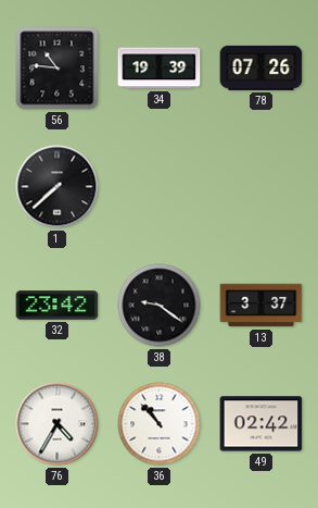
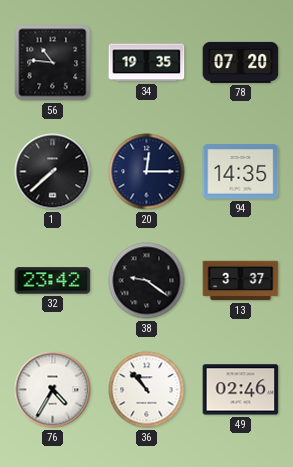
34: 19:39 -> 19:35 (147, 63)
78: 07:26 -> 07:20 (241, 62)
20: none -> 12:15 (147, 172)
94: none -> 14:35 (241, 172)
49: 02:42 -> 02:46 (241, 390)
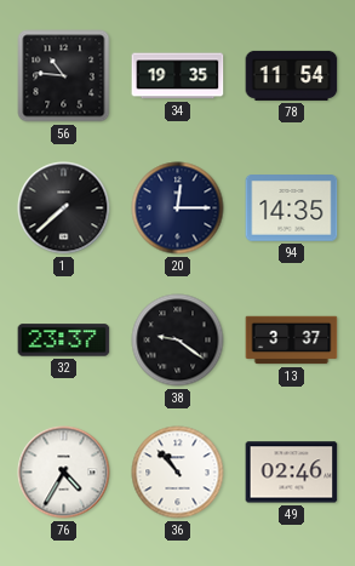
78: 07:20 -> 11:54 (292, 75)
32: 23:42 -> 23:37 (64, 341)
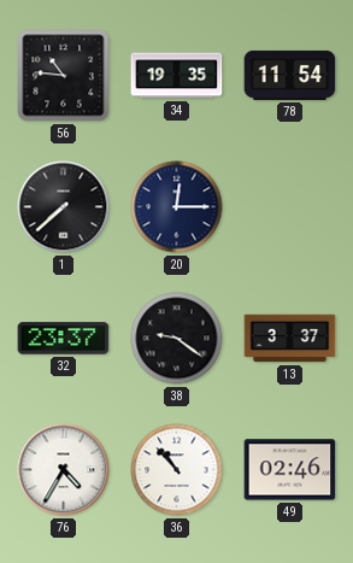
94: 14:35 -> none (292, 208)
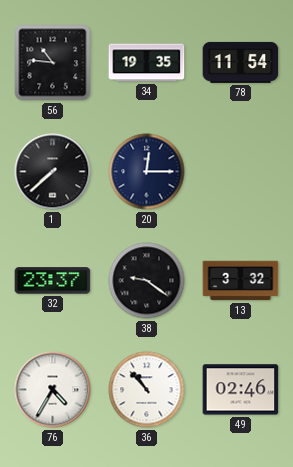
13: 3:37 -> 3:32 (241, 281)
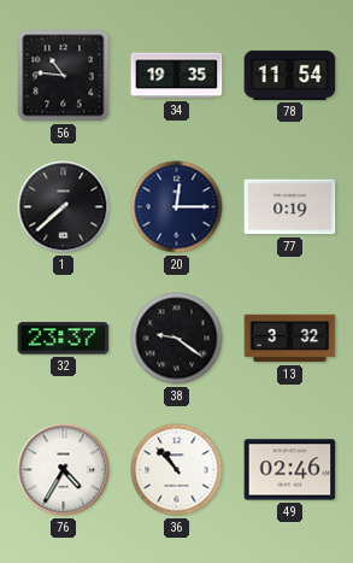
77: none -> 0:19 (290, 207)
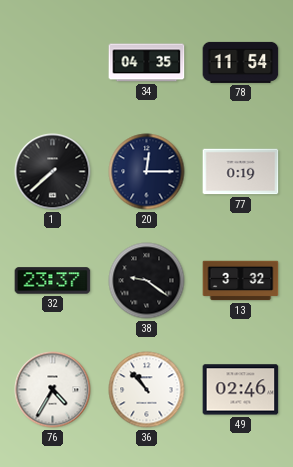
56: 10:46 -> none (64, 76)
34: 19:35 -> 04:35 (147, 63)
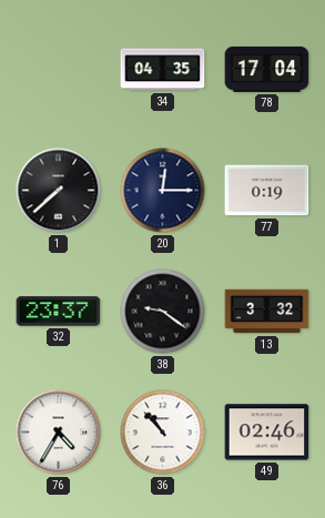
78: 11:54 -> 17:04 (267, 69)
